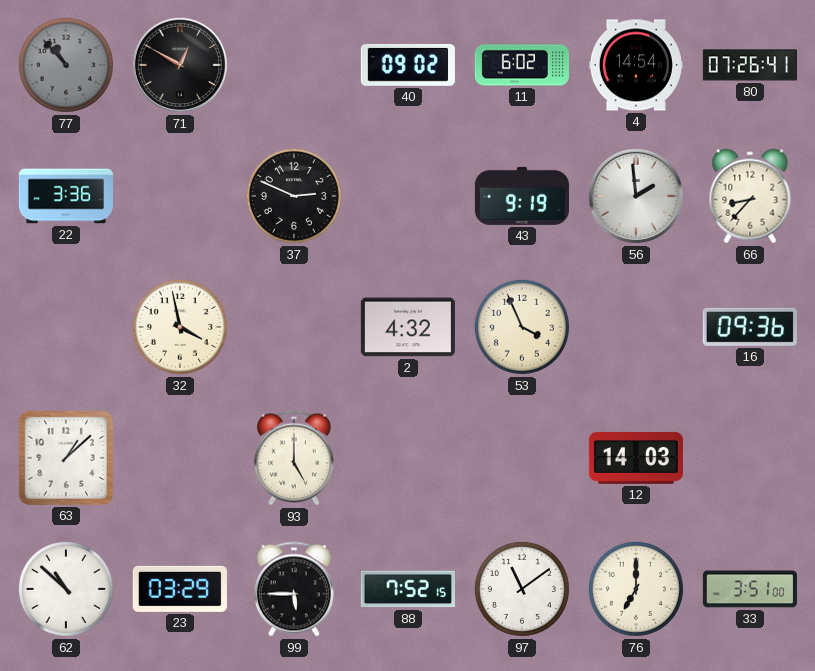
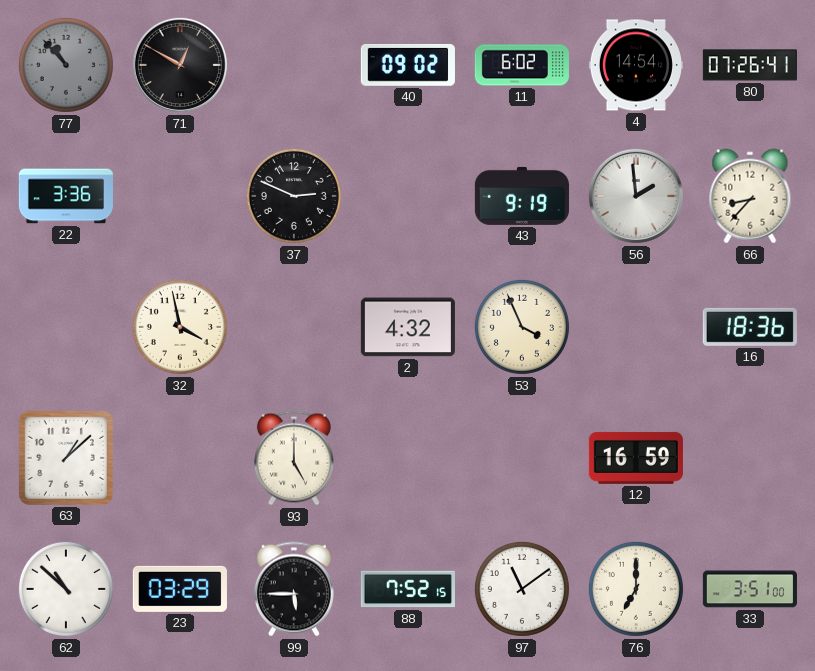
16: 09:36 -> 18:36 (750, 327)
12: 14:03 -> 16:59 (636, 458)
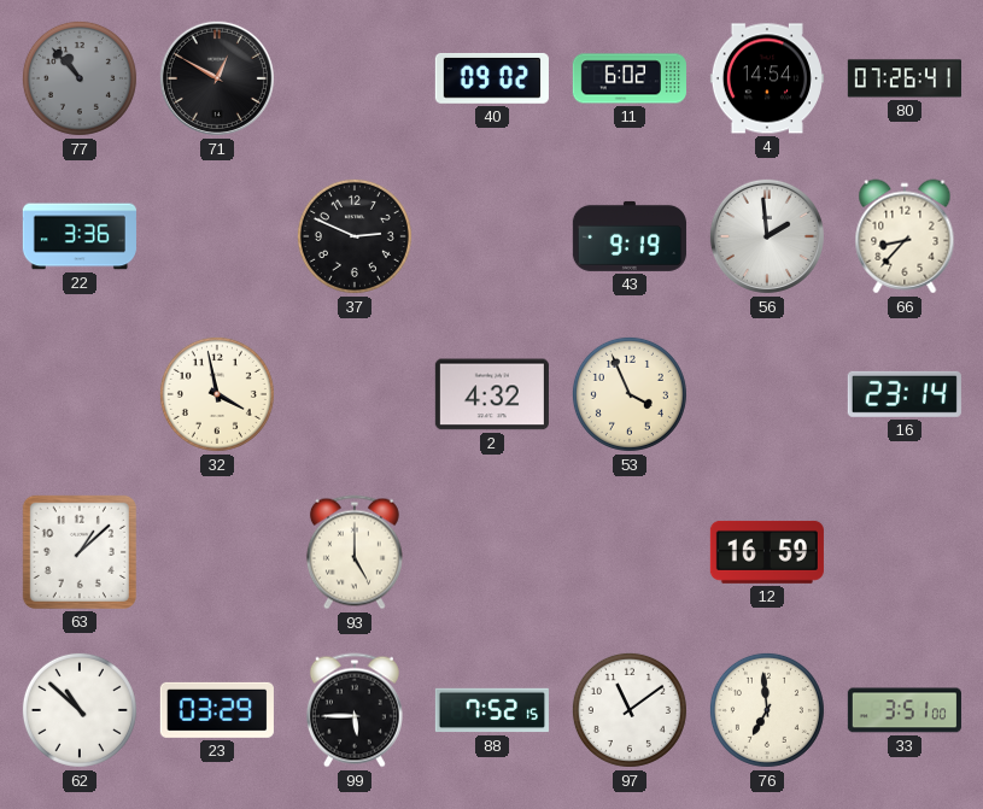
16: 18:36 -> 23:14 (905, 394)
76: 7:00 -> 6:59 (767, 710)
